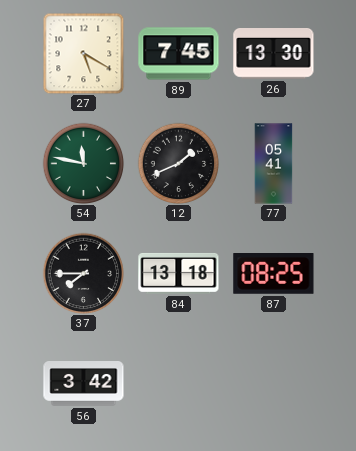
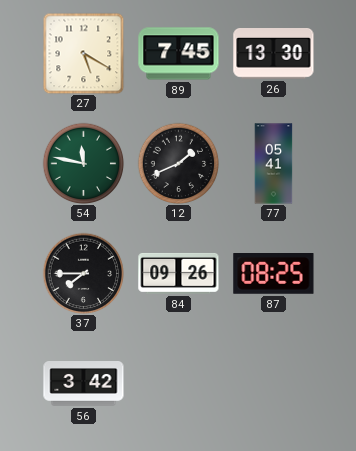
84: 13:18 -> 09:26 (179, 273)
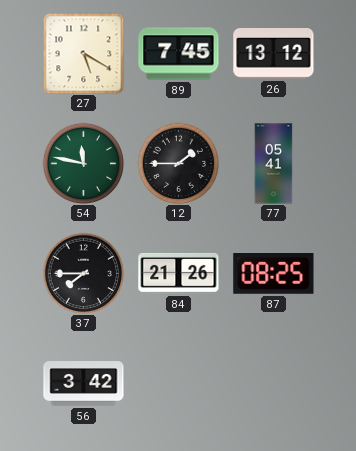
26: 13:30 -> 13:12 (274, 54)
12: 1:41 -> 1:45 (178, 163)
84: 09:26 -> 21:26 (179, 273)
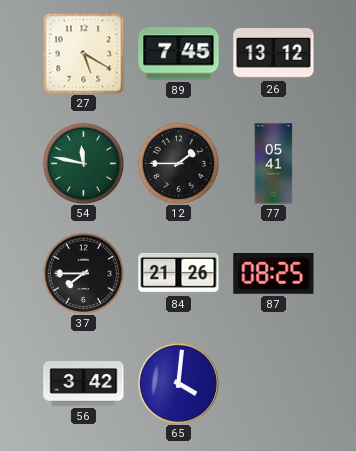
65: none -> 4:01 (178, 383)
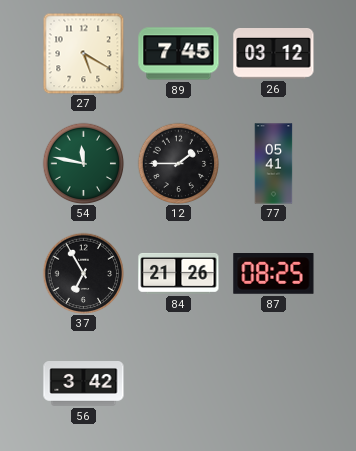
26: 13:12 -> 03:12 (274, 54)
37: 7:45 -> 6:55 (83, 273)
65: 4:01 -> none (178, 383)
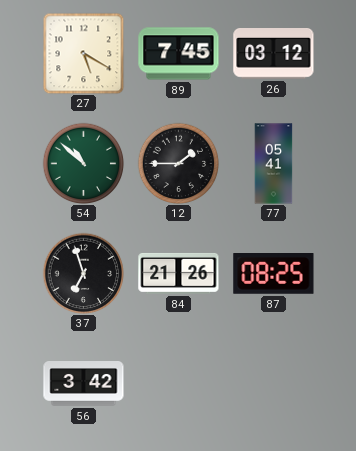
54: 11:47 -> 10:52 (83, 163)
37: 6:55 -> 6:57 (83, 273)
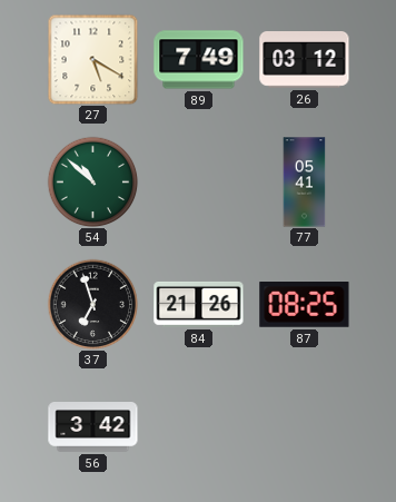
89: 7:45 -> 7:49 (199, 60)
12: 1:45 -> none (178, 163)
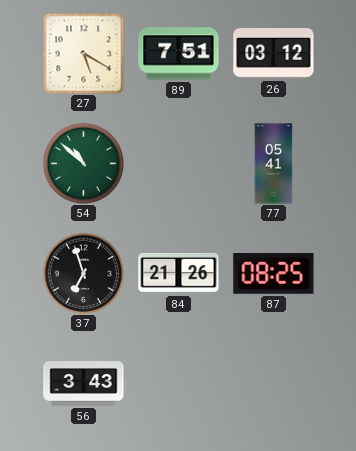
89: 7:49 -> 7:51 (179, 54)
56: 3:42 -> 3:43 (84, 384)
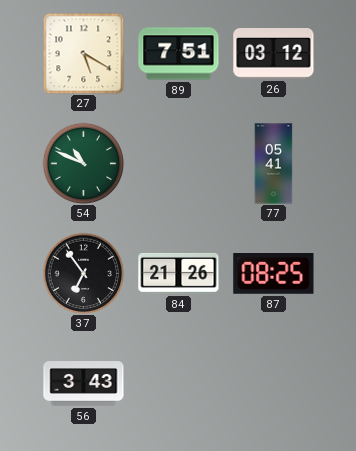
54: 10:52 -> 10:49 (83, 163)
37: 6:57 -> 6:54 (83, 273)
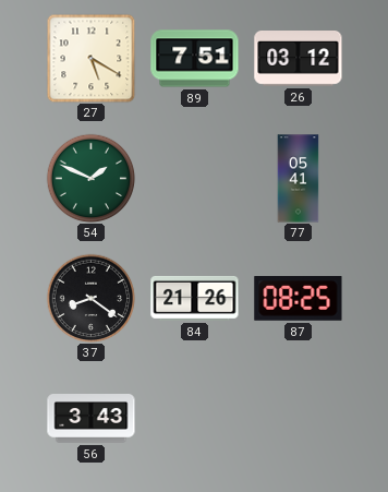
54: 10:49 -> 1:49 (90, 178)
37: 6:54 -> 8:21 (90, 298)
